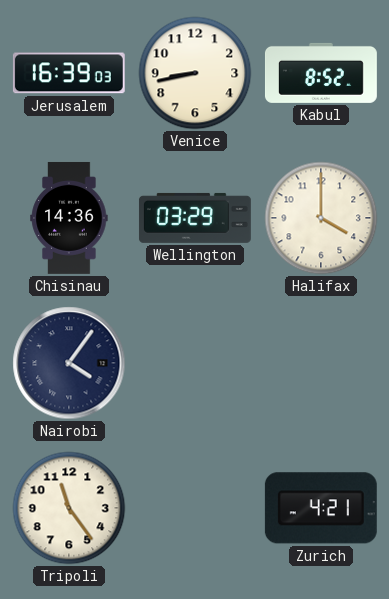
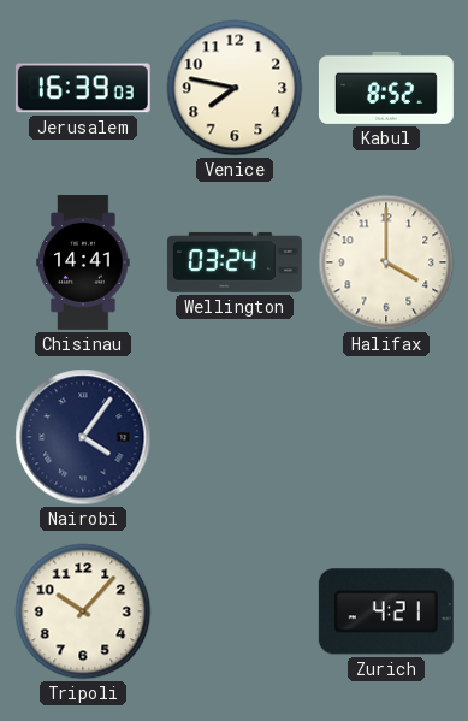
Venice: 8:43 -> 7:47 (235, 88)
Chisinau: 14:36 -> 14:41 (83, 262)
Wellington: 03:29 -> 03:24 (235, 262)
Tripoli: 11:24 -> 10:07 (83, 611)
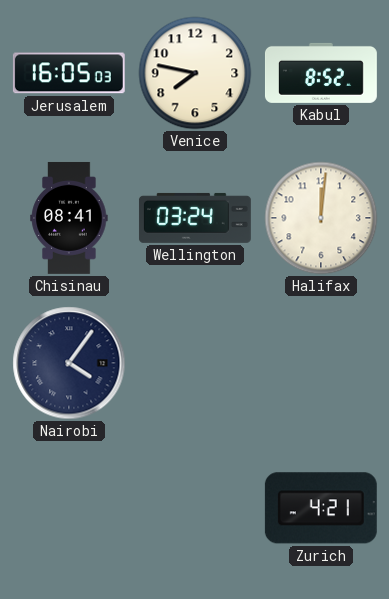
Jerusalem: 16:39 -> 16:05 (69, 73)
Chisinau: 14:41 -> 08:41 (69, 218)
Halifax: 4:00 -> 12:01 (321, 218)
Tripoli: 10:07 -> none (83, 611)
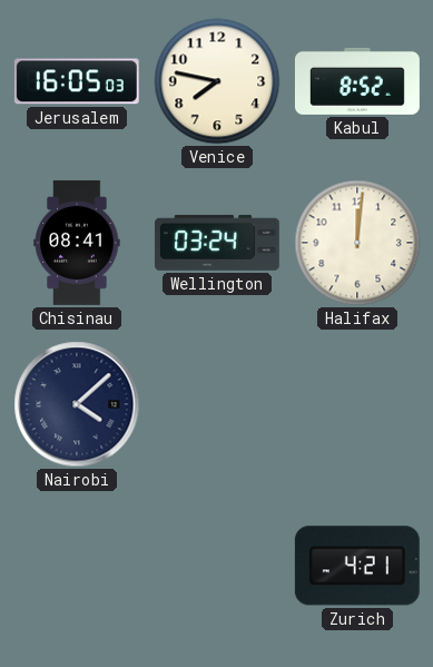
Nairobi: 4:06 -> 4:08 (77, 404)
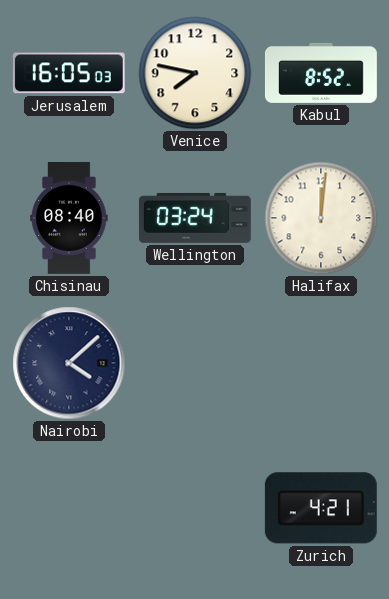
Chisinau: 08:41 -> 08:40 (69, 218)
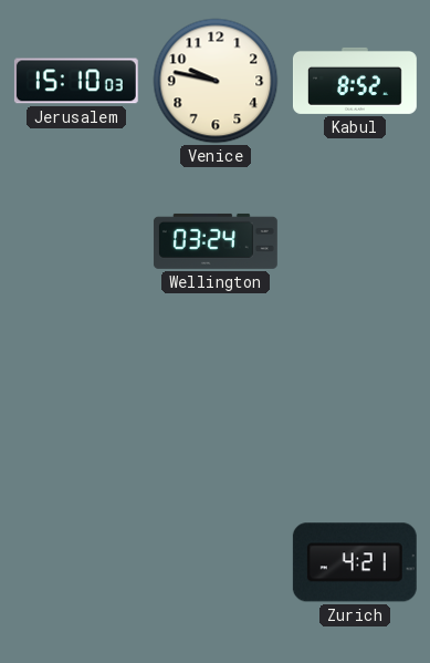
Jerusalem: 16:05 -> 15:10 (76, 81)
Venice: 7:47 -> 9:47 (216, 81)
Chisinau: 08:40 -> none (69, 218)
Halifax: 12:01 -> none (321, 218)
Nairobi: 4:08 -> none (69, 363)
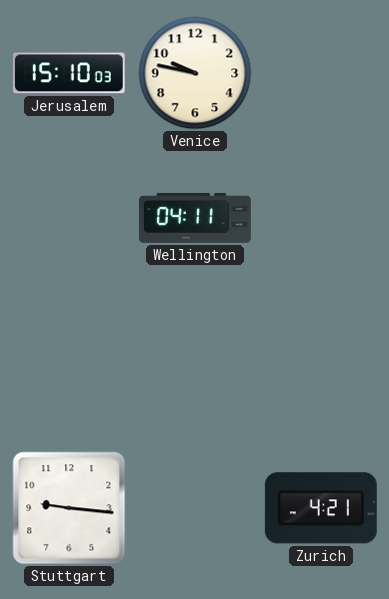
Kabul: 8:52 -> none (355, 81)
Wellington: 03:24 -> 04:11 (195, 218)
Stuttgart: none -> 9:16 (69, 508)
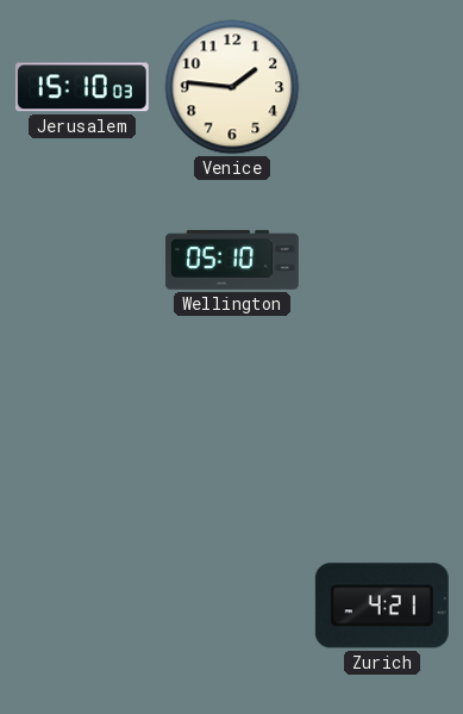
Venice: 9:47 -> 1:46 (232, 87)
Wellington: 04:11 -> 05:10 (232, 260)
Stuttgart: 9:16 -> none (69, 508)
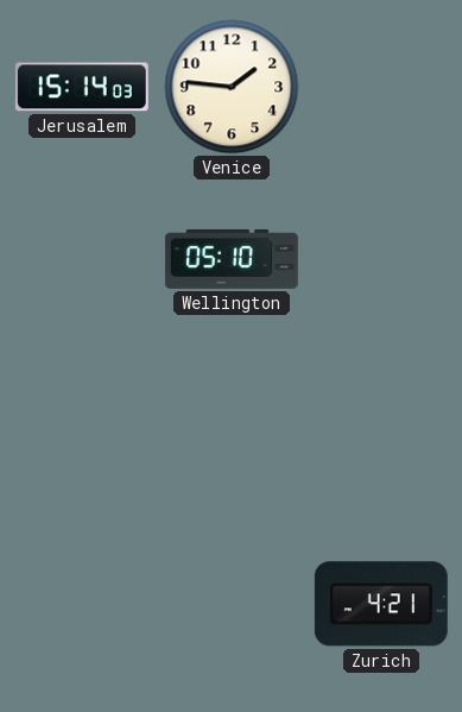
Jerusalem: 15:10 -> 15:14 (82, 87)
